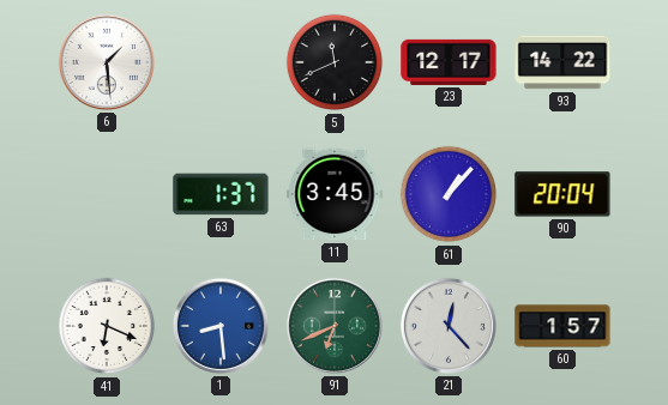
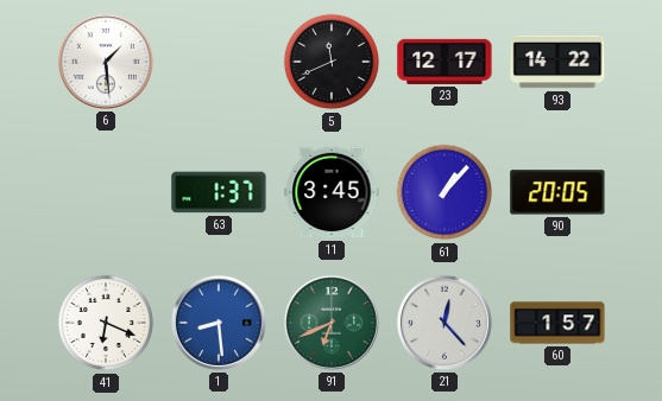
90: 20:04 -> 20:05 (557, 192)
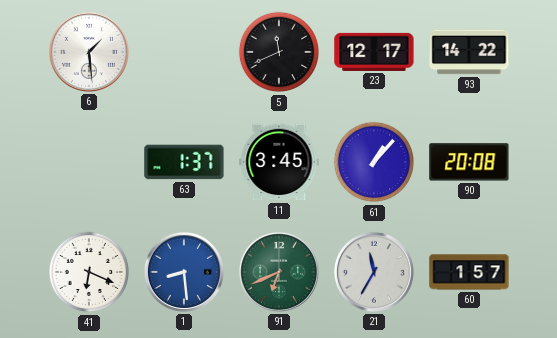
90: 20:05 -> 20:08 (469, 162)
21: 12:23 -> 11:35 (374, 272)
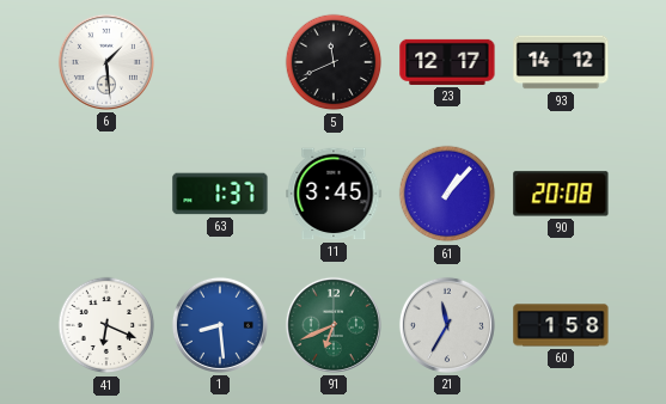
93: 14:22 -> 14:12 (561, 62)
60: 1:57 -> 1:58 (561, 325)
